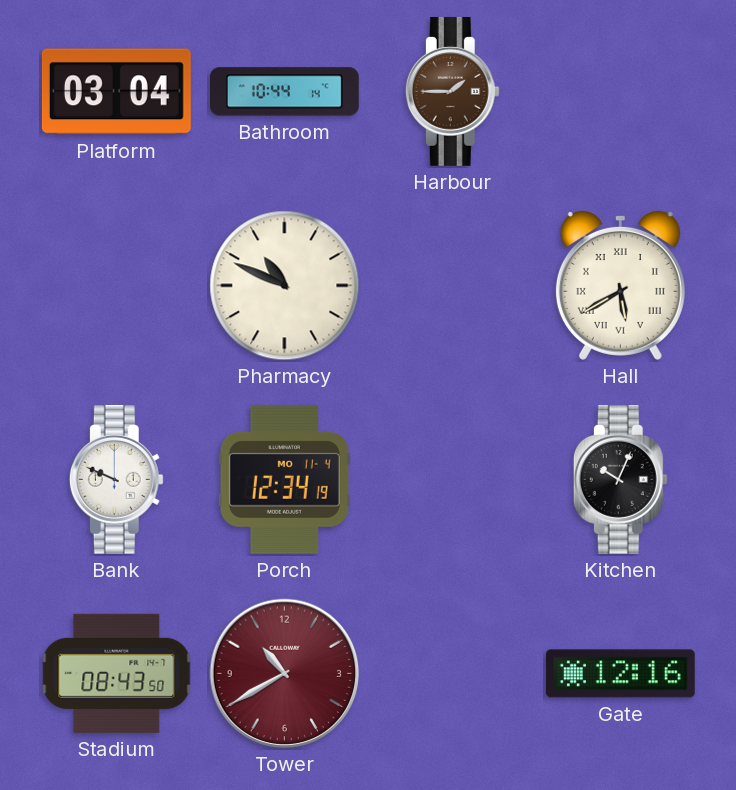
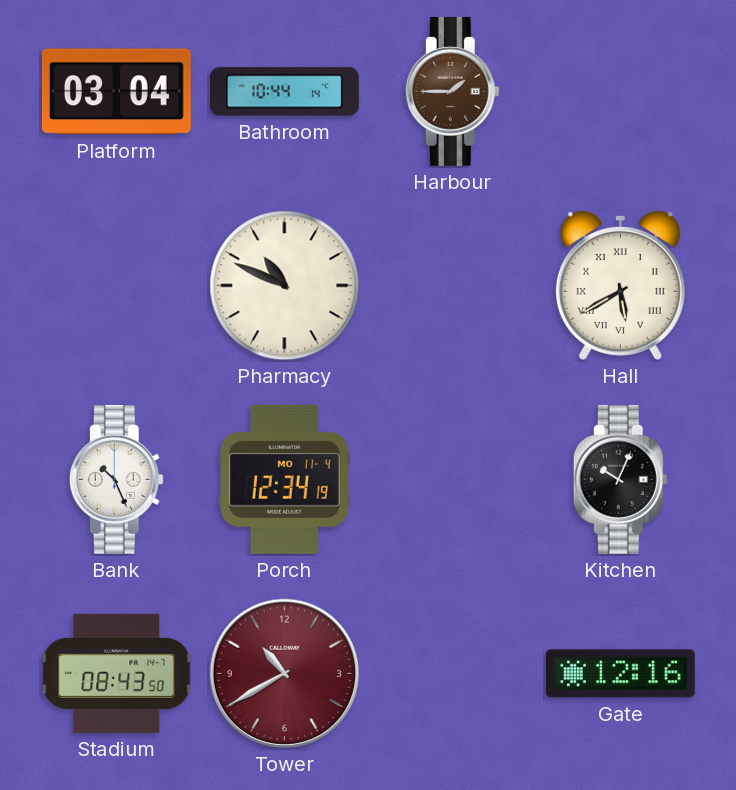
Bank: 9:49 -> 10:26 (116, 479)
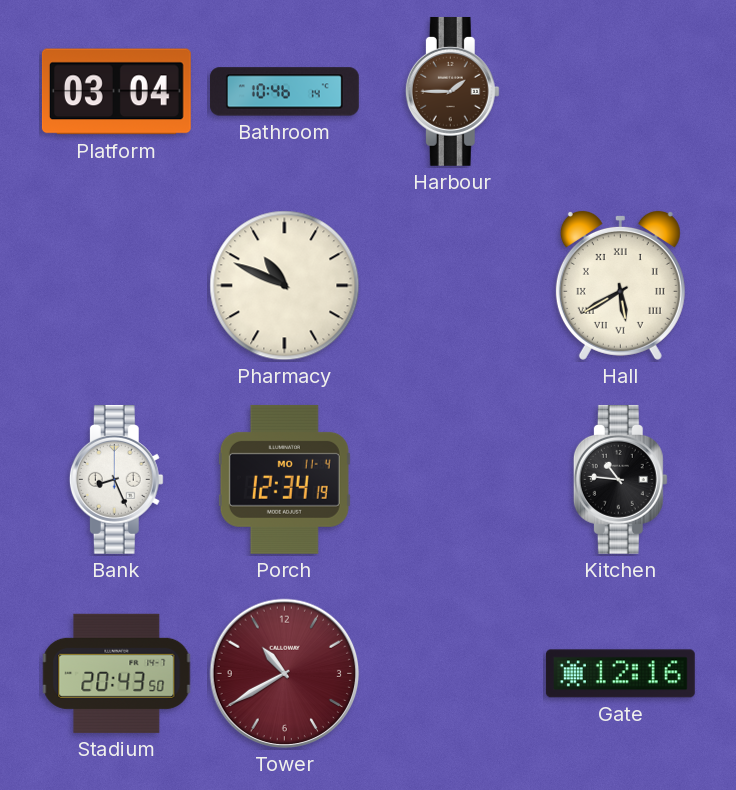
Bathroom: 10:44 -> 10:46 (284, 92)
Bank: 10:26 -> 8:26 (116, 479)
Kitchen: 10:04 -> 10:46 (620, 479)
Stadium: 08:43 -> 20:43 (117, 673)
